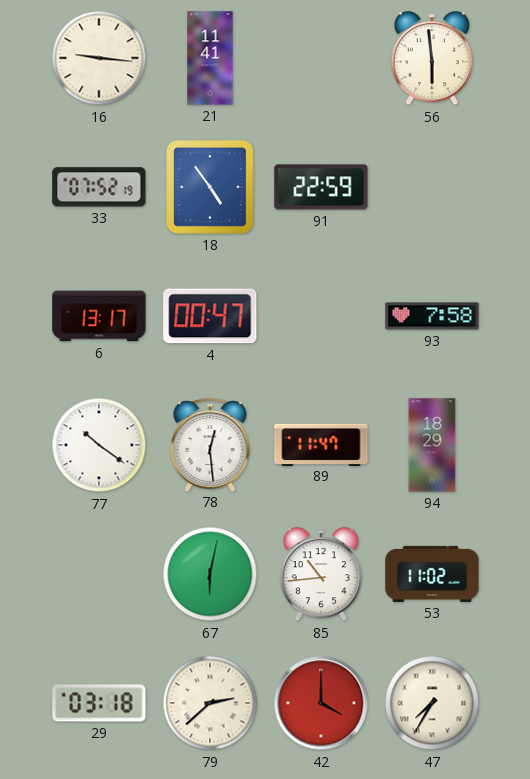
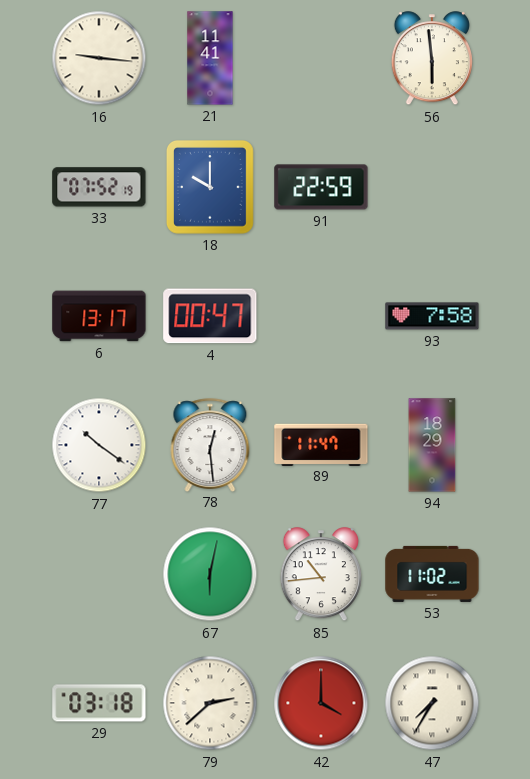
18: 4:54 -> 10:00 (210, 188)
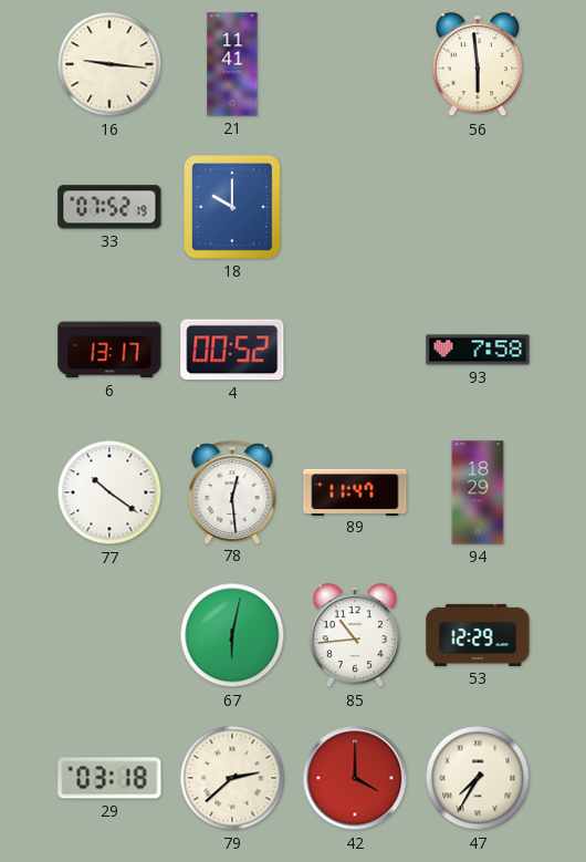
91: 22:59 -> none (321, 187)
4: 00:47 -> 00:52 (232, 350)
53: 11:02 -> 12:29 (478, 635)
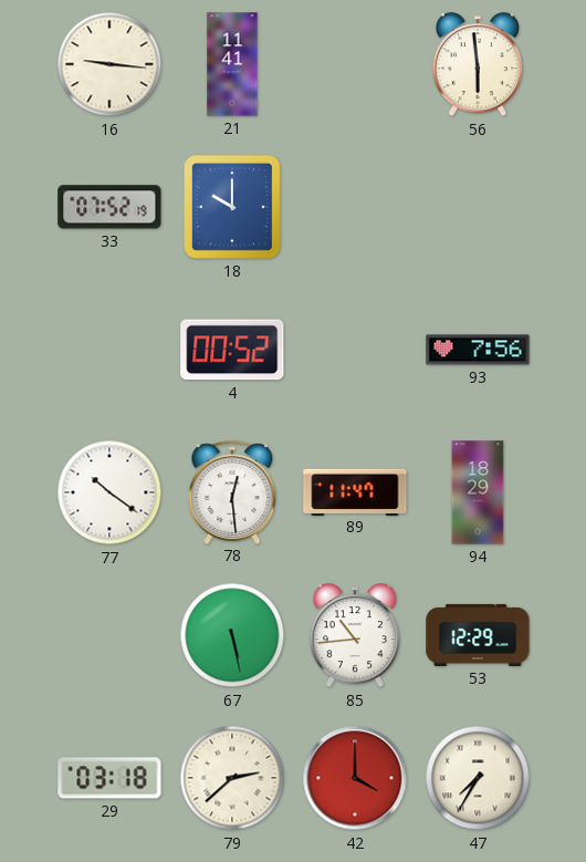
6: 13:17 -> none (109, 350)
93: 7:58 -> 7:56 (478, 350)
67: 6:02 -> 5:28 (232, 635)
